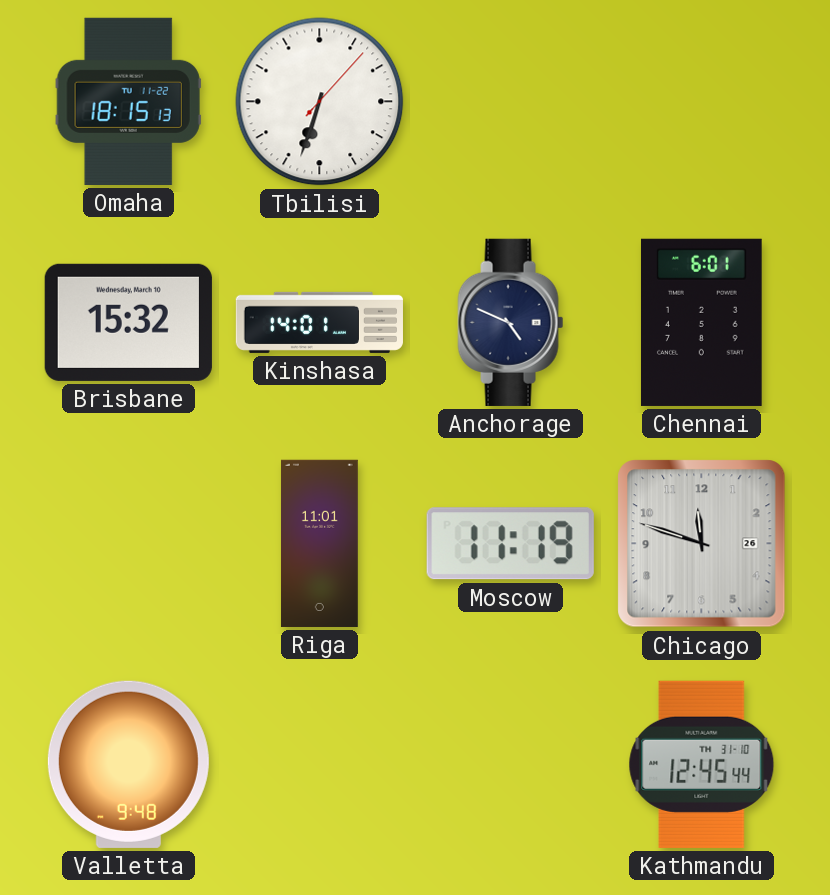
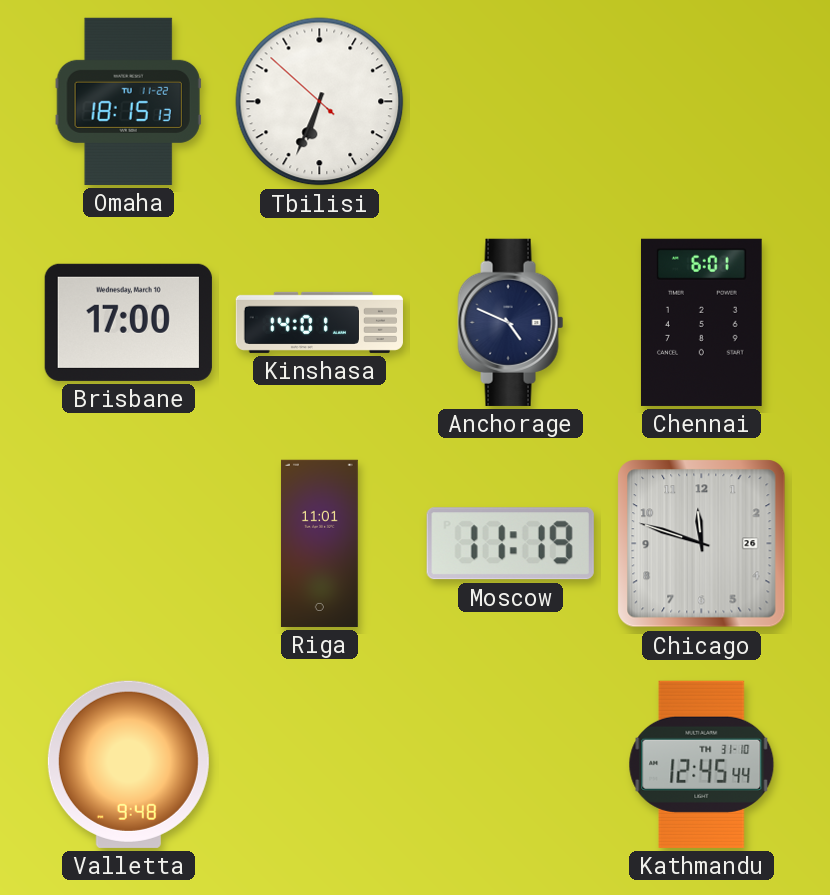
Tbilisi: 6:33:07 -> 6:33:52 (320, 102)
Brisbane: 15:32 -> 17:00 (128, 322)
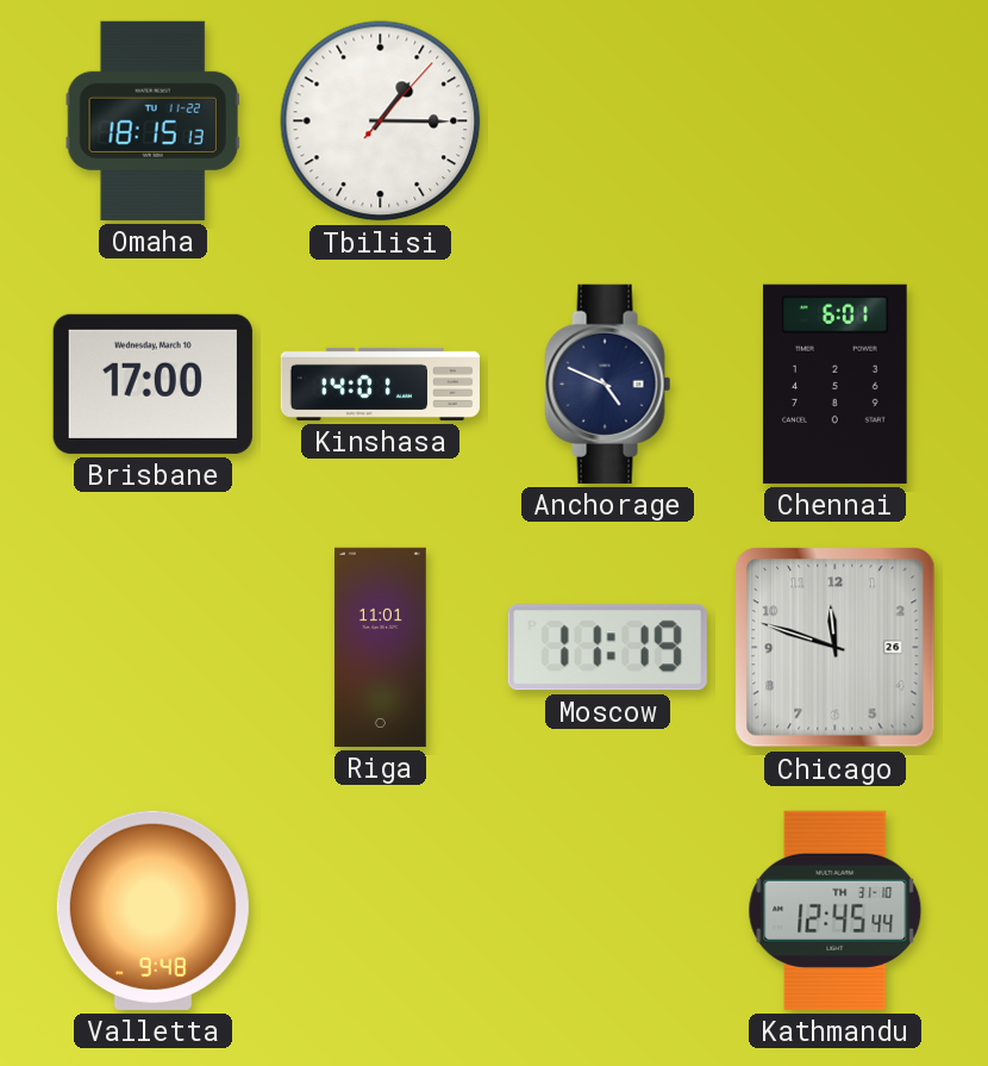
Tbilisi: 6:33 -> 1:15 (381, 121)
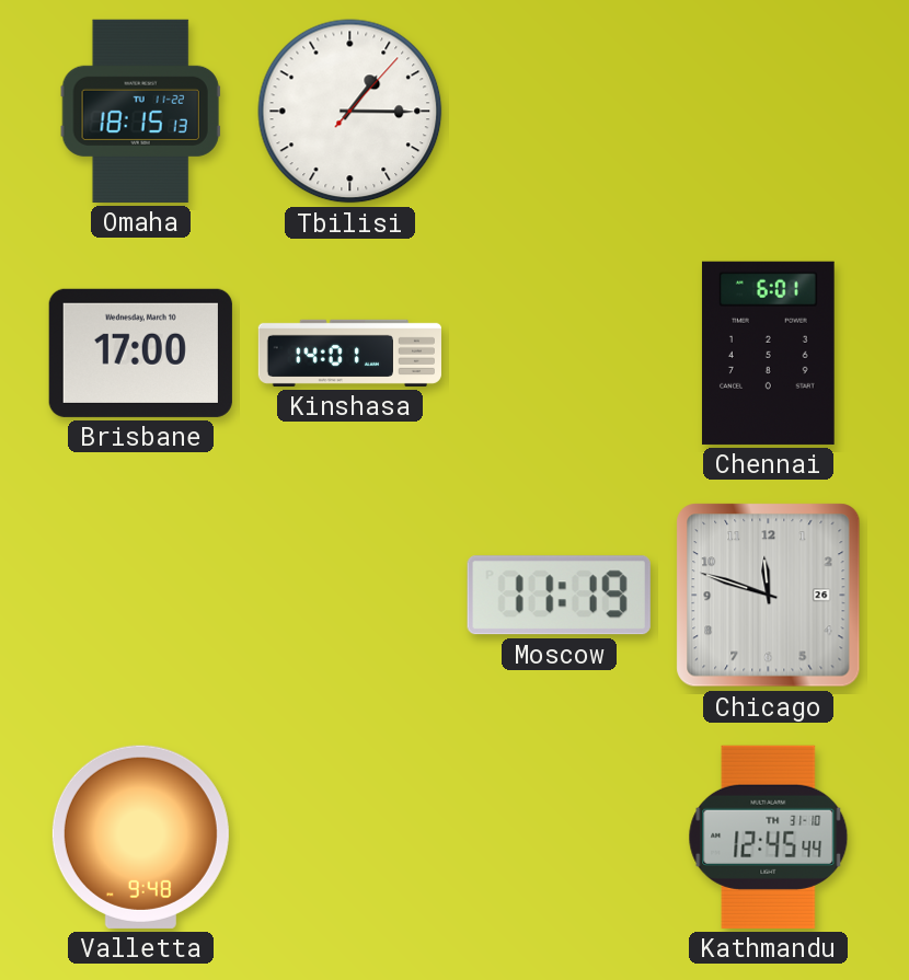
Anchorage: 4:49 -> none (608, 384)
Riga: 11:01 -> none (380, 647)
